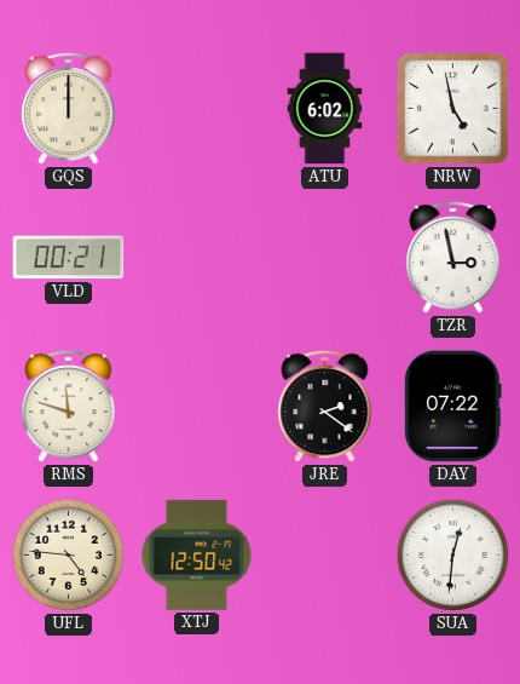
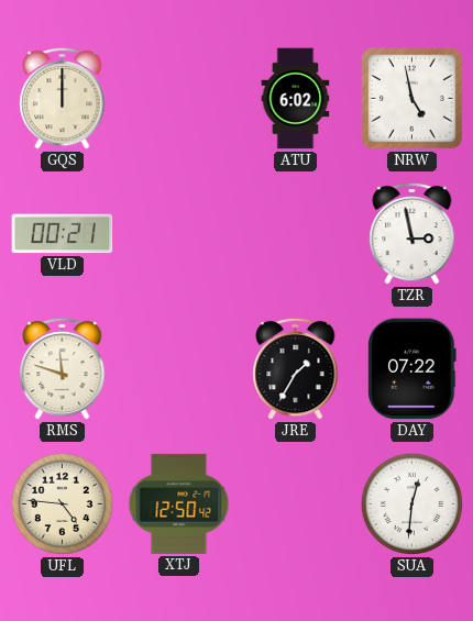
JRE: 2:21 -> 1:35 (296, 368)
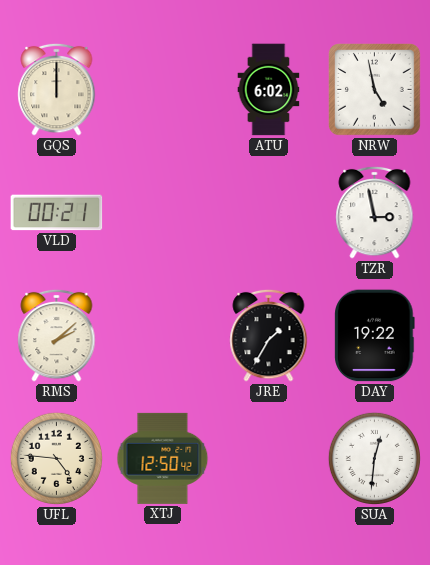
RMS: 11:48 -> 2:08 (57, 335)
DAY: 07:22 -> 19:22 (375, 336)
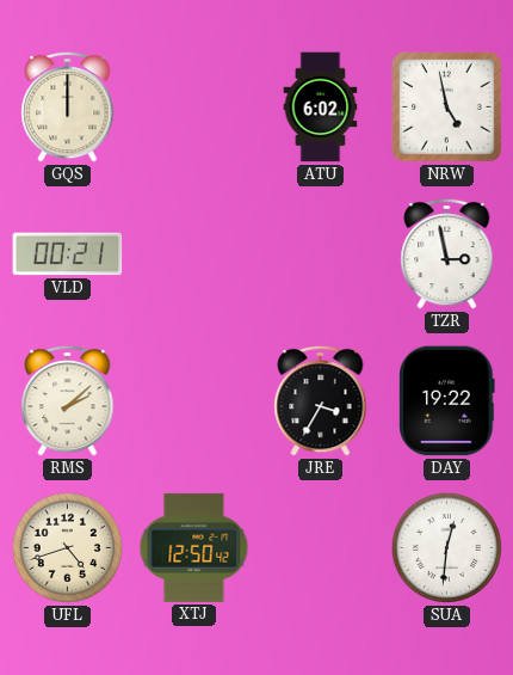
JRE: 1:35 -> 3:35 (321, 400)
UFL: 4:46 -> 4:42 (67, 547)
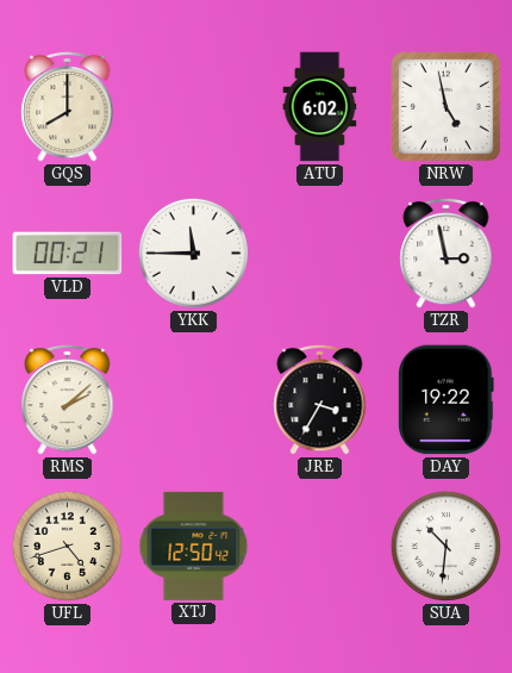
GQS: 12:00 -> 8:00 (68, 106)
YKK: none -> 11:45 (193, 253)
SUA: 12:31 -> 10:31 (445, 546)
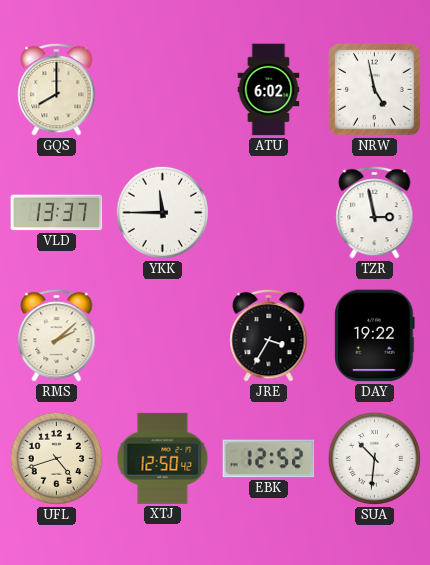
VLD: 00:21 -> 13:37 (57, 213)
EBK: none -> 12:52 (269, 459)
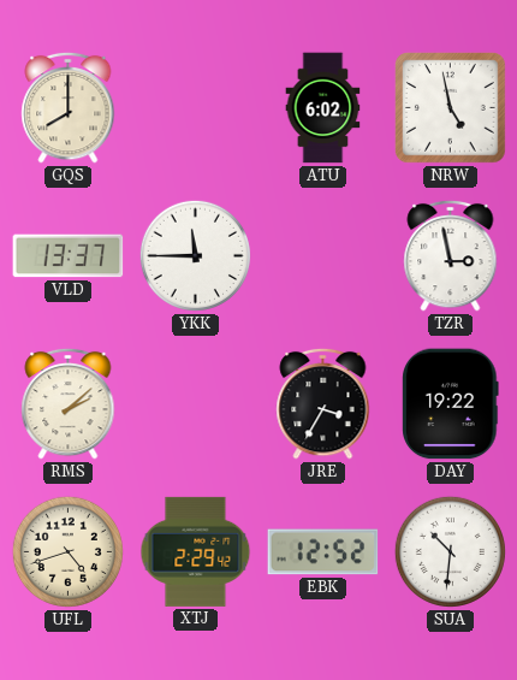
XTJ: 12:50 -> 2:29 (196, 551)
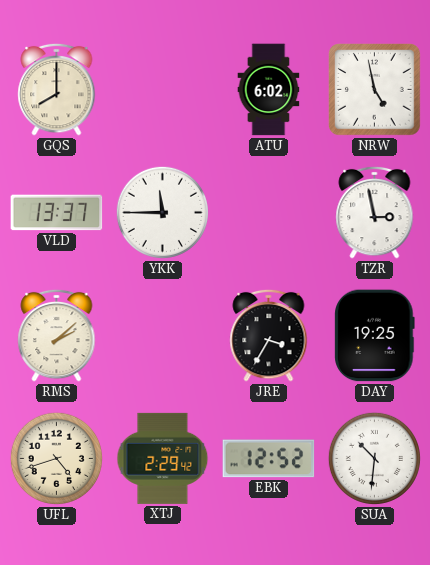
DAY: 19:22 -> 19:25 (375, 336)
